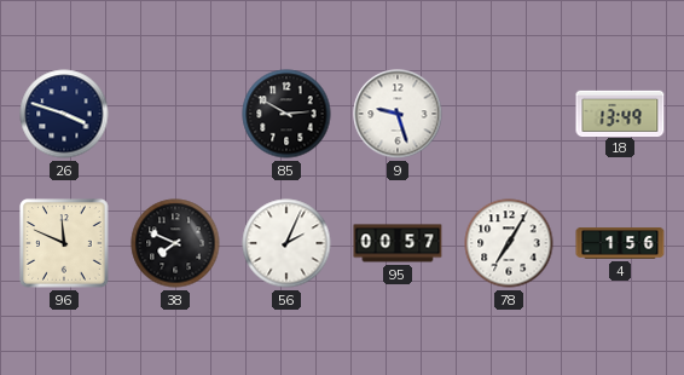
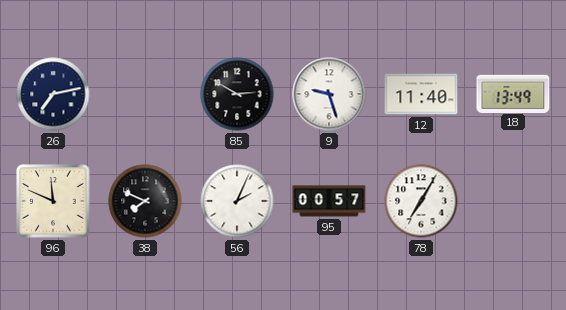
26: 3:48 -> 7:13 (53, 94)
12: none -> 11:40 (421, 94)
4: 1:56 -> none (620, 243)
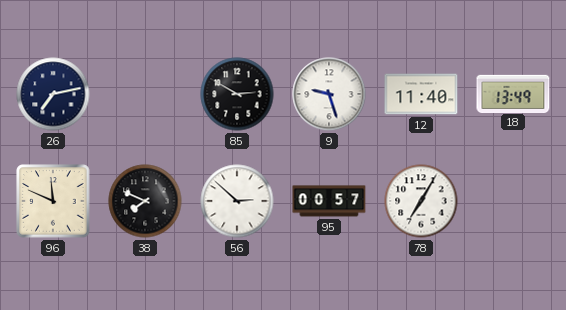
56: 2:04 -> 2:52 (237, 201)
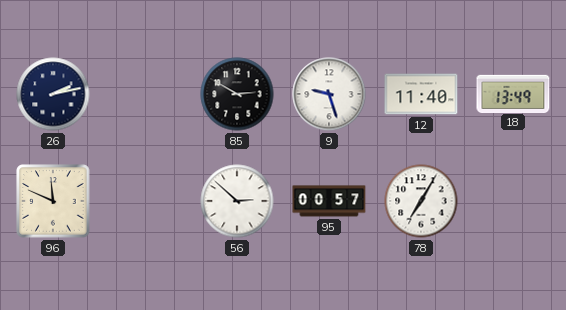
26: 7:13 -> 2:13 (53, 94)
38: 7:49 -> none (145, 201)
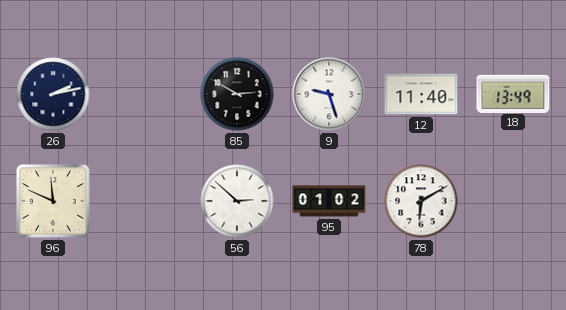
95: 00:57 -> 01:02 (329, 201)
78: 7:05 -> 6:10 (421, 201)
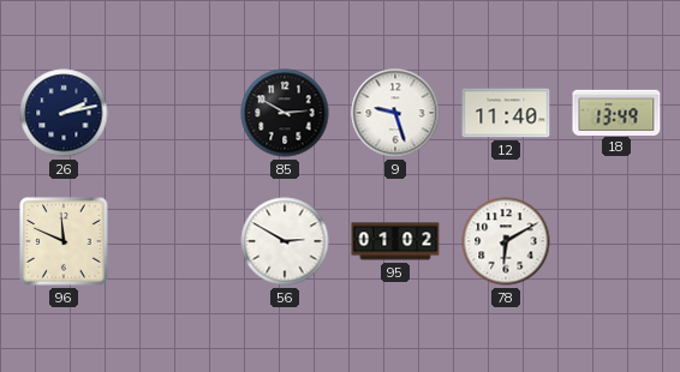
56: 2:52 -> 2:50 (285, 241)
